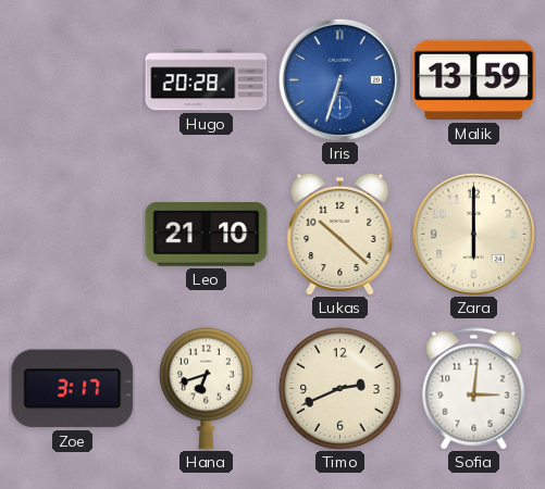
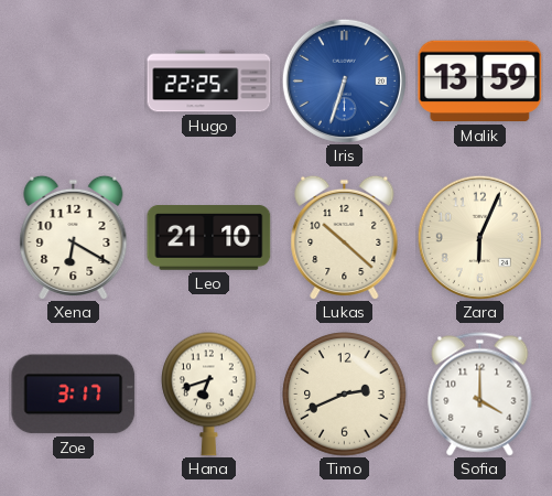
Hugo: 20:28 -> 22:25 (209, 82)
Xena: none -> 6:20 (74, 237)
Zara: 6:00 -> 6:04 (479, 237)
Sofia: 3:01 -> 4:00 (480, 395)
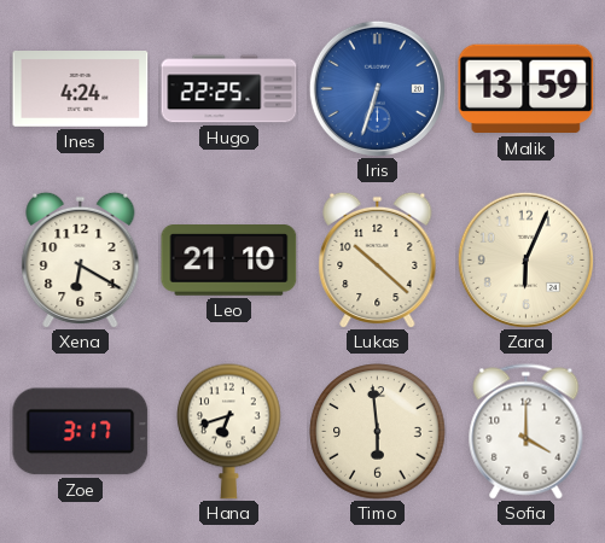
Ines: none -> 4:24 (81, 89)
Timo: 2:41 -> 5:59 (378, 432)
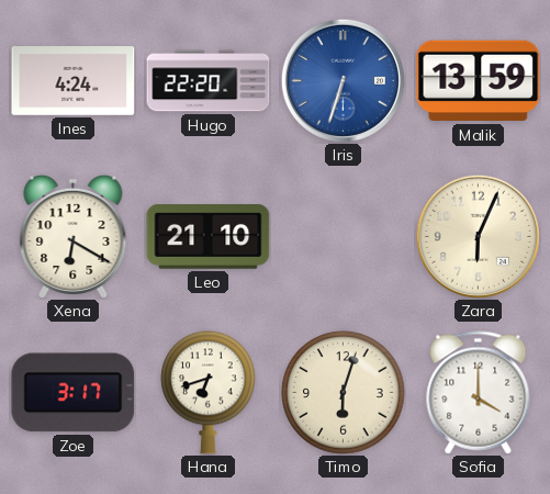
Hugo: 22:25 -> 22:20 (209, 81)
Lukas: 10:22 -> none (378, 259)
Timo: 5:59 -> 6:03 (344, 393)
